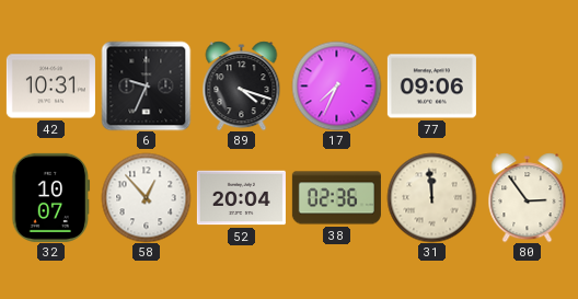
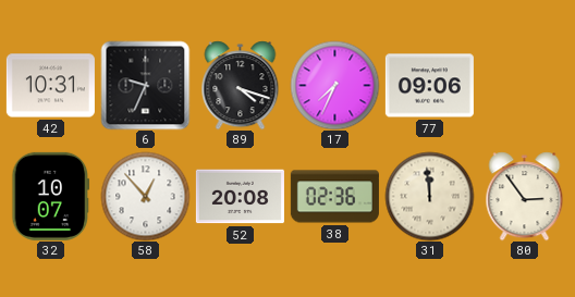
52: 20:04 -> 20:08 (240, 197)
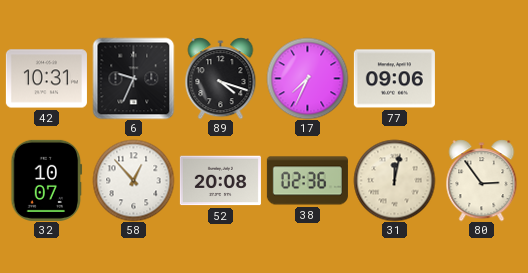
31: 11:59 -> 12:02 (394, 180)
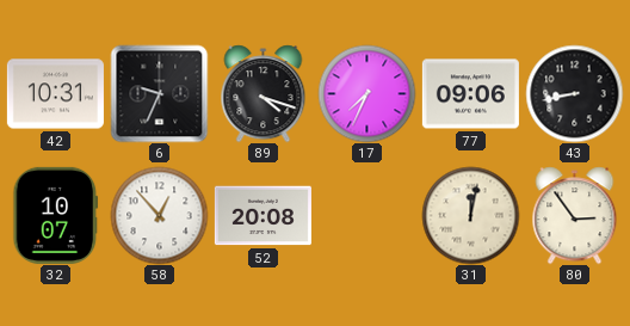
43: none -> 8:43 (574, 93)
38: 02:36 -> none (307, 181)
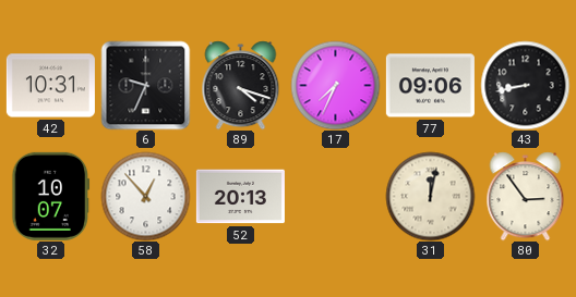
52: 20:08 -> 20:13 (240, 197)
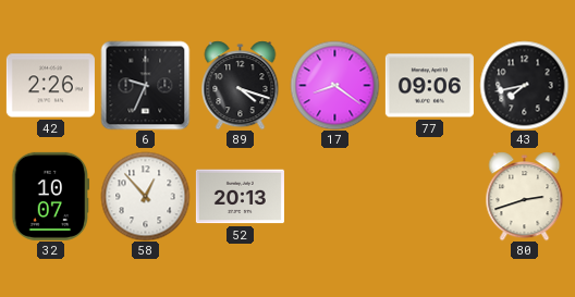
42: 10:31 -> 2:26 (50, 86)
17: 7:34 -> 8:21 (334, 85)
43: 8:43 -> 7:43 (524, 85)
31: 12:02 -> none (430, 196)
80: 2:54 -> 2:42 (525, 196)
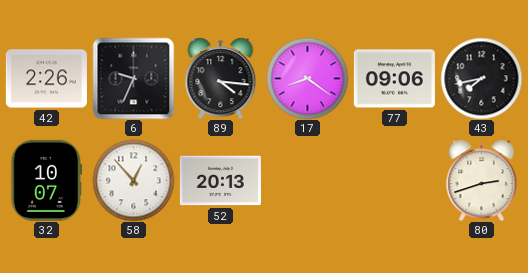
89: 4:18 -> 4:16 (221, 78)
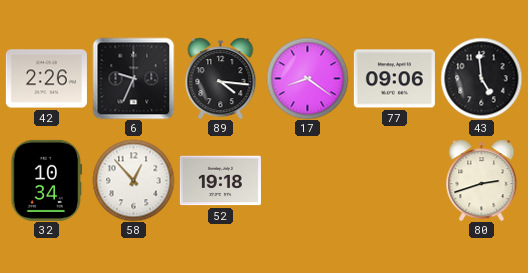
43: 7:43 -> 4:59 (481, 78)
32: 10:07 -> 10:34 (47, 180)
52: 20:13 -> 19:18 (220, 181)
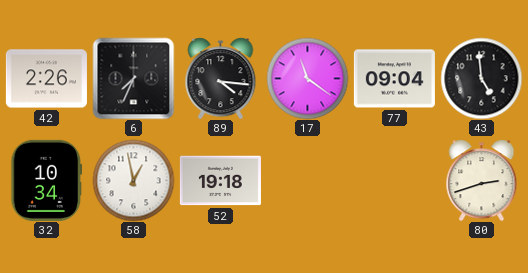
6: 9:34 -> 7:34 (133, 78)
17: 8:21 -> 11:21 (307, 78)
77: 09:06 -> 09:04 (394, 79)
58: 12:53 -> 12:58 (133, 180)
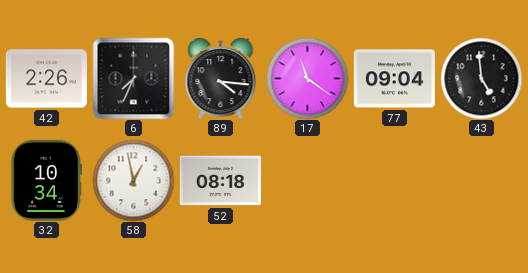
52: 19:18 -> 08:18 (220, 181)
80: 2:42 -> none (482, 180)
